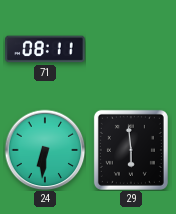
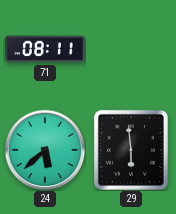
24: 6:31 -> 5:38 (45, 150)
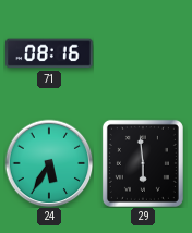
71: 08:11 -> 08:16 (49, 53)
24: 5:38 -> 5:35 (49, 163)
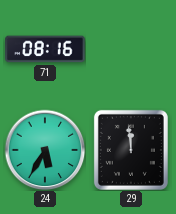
29: 5:59 -> 11:59 (131, 150)
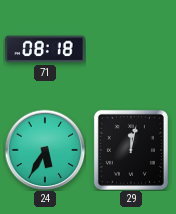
71: 08:16 -> 08:18 (45, 49)
29: 11:59 -> 12:02 (131, 150)
